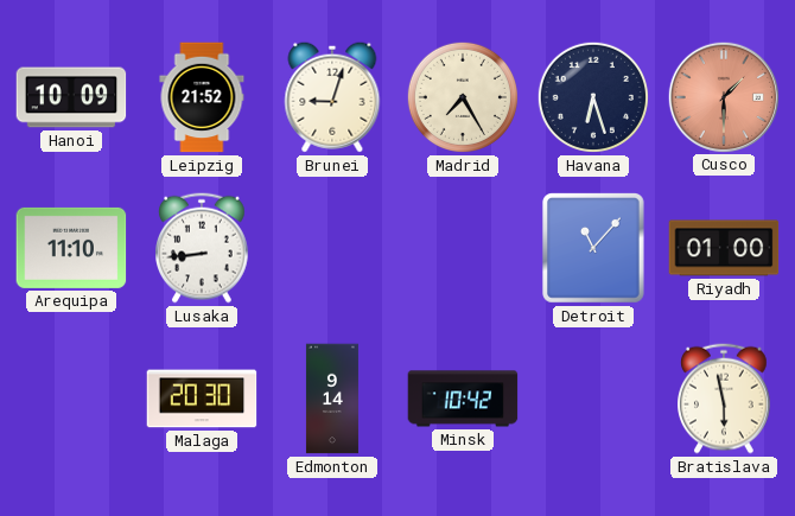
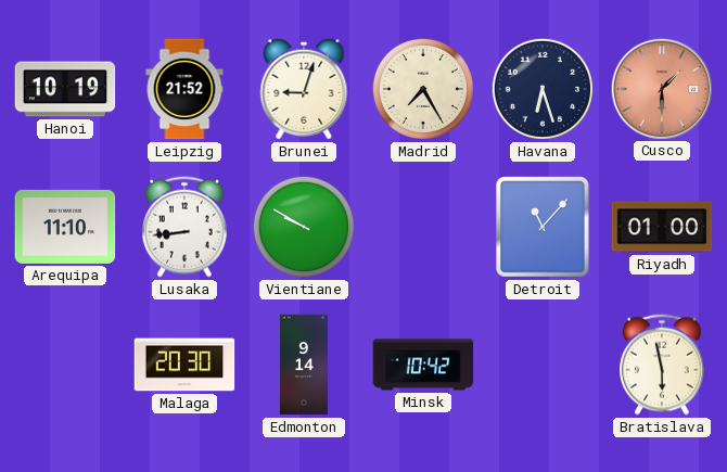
Hanoi: 10:09 -> 10:19 (65, 89)
Vientiane: none -> 9:50 (304, 227)
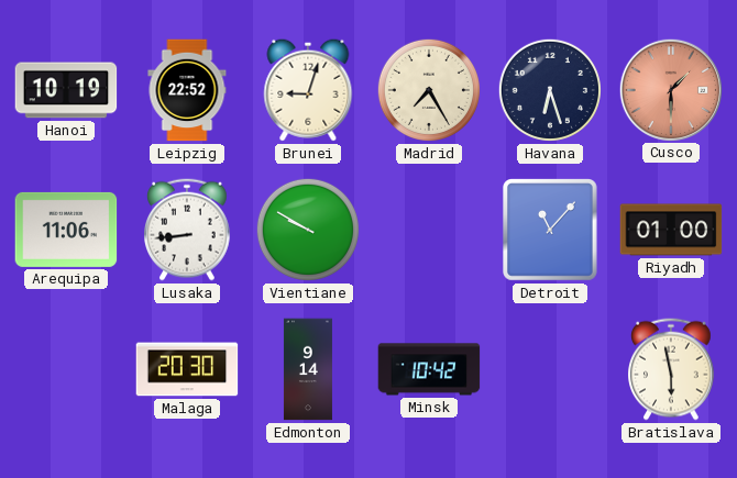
Leipzig: 21:52 -> 22:52 (187, 90)
Arequipa: 11:10 -> 11:06 (66, 230)
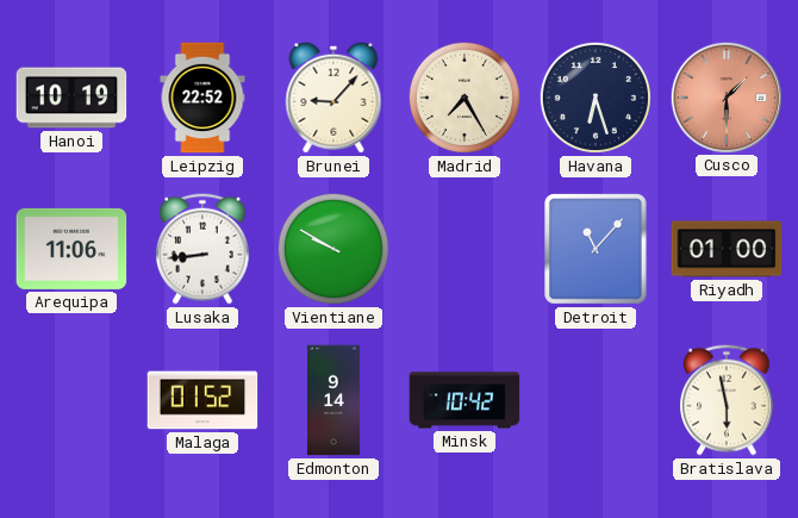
Brunei: 9:03 -> 9:07 (333, 98)
Malaga: 20:30 -> 01:52 (202, 400)
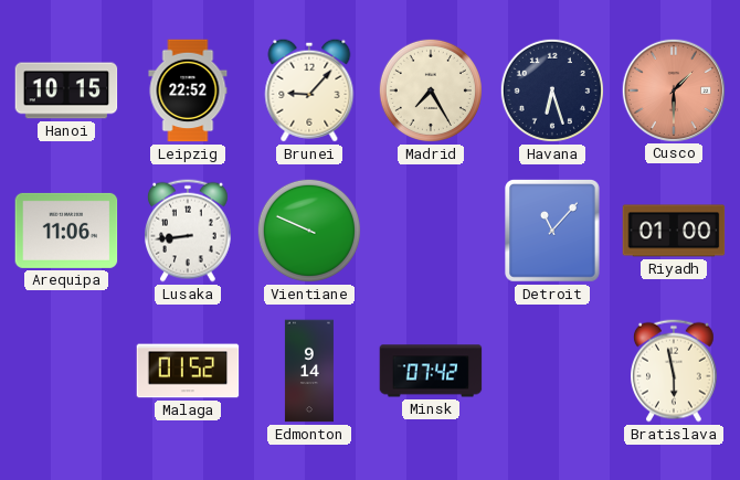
Hanoi: 10:19 -> 10:15 (66, 90)
Vientiane: 9:50 -> 9:49 (309, 231)
Minsk: 10:42 -> 07:42 (431, 371)
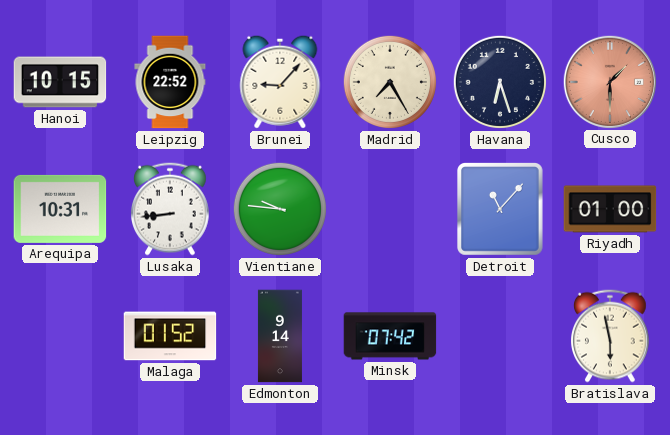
Arequipa: 11:06 -> 10:31 (60, 209)
Vientiane: 9:49 -> 9:46 (280, 209)
